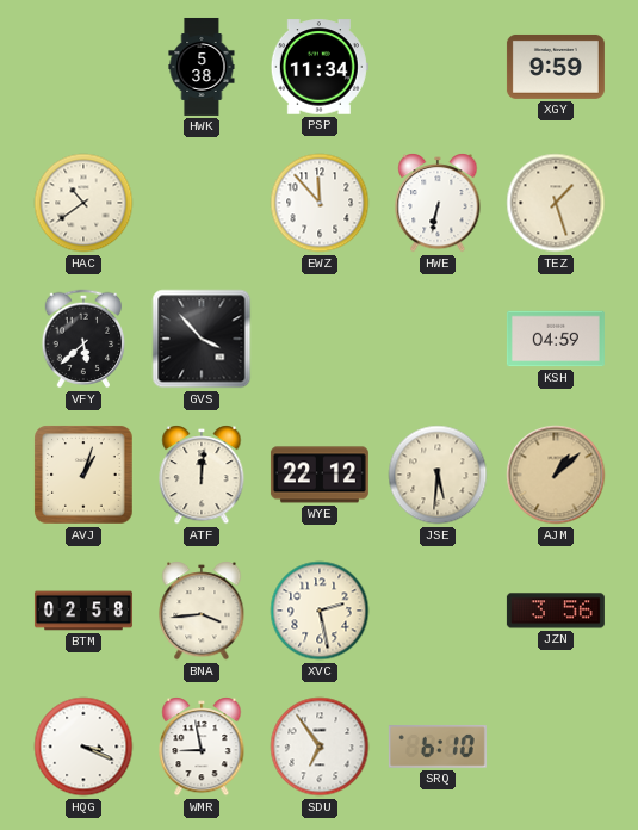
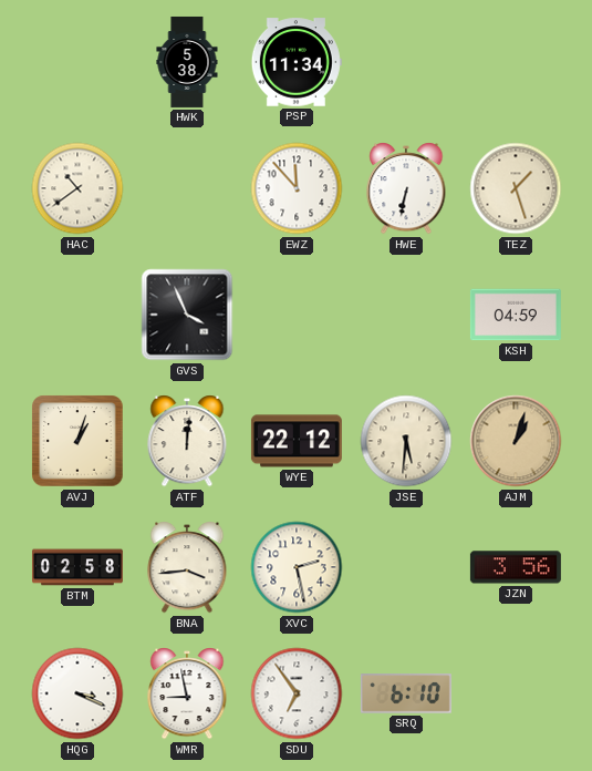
XGY: 9:59 -> none (556, 67)
VFY: 5:38 -> none (83, 339)
GVS: 3:53 -> 3:56 (187, 315)
AJM: 1:08 -> 1:03 (516, 441)
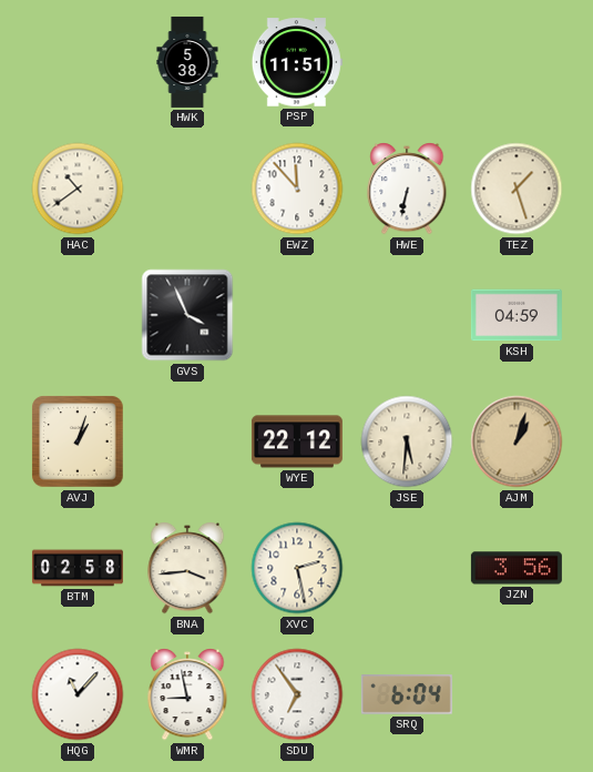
PSP: 11:34 -> 11:51 (297, 62)
ATF: 12:01 -> none (187, 441)
HQG: 3:19 -> 11:07 (78, 694)
SRQ: 6:10 -> 6:04 (407, 694)
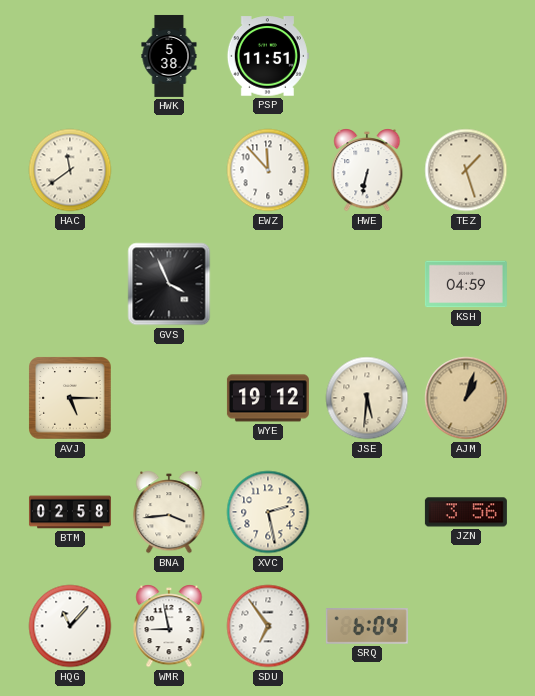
HAC: 10:39 -> 11:39 (70, 170)
AVJ: 1:03 -> 5:15 (70, 398)
WYE: 22:12 -> 19:12 (268, 398)
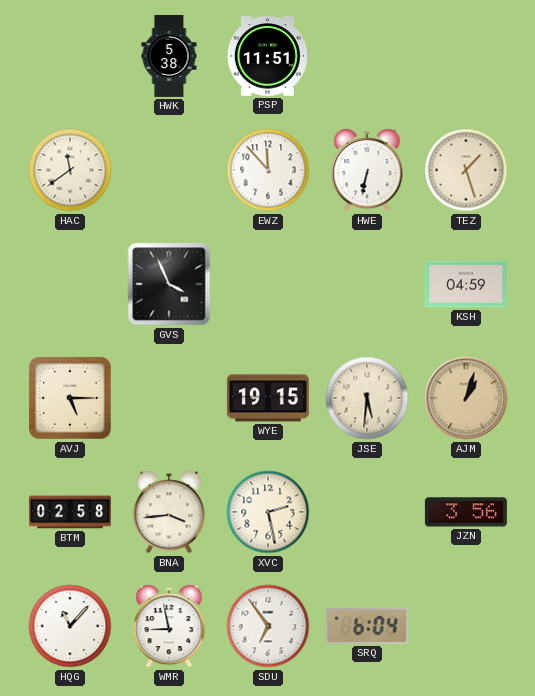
WYE: 19:12 -> 19:15 (268, 398)
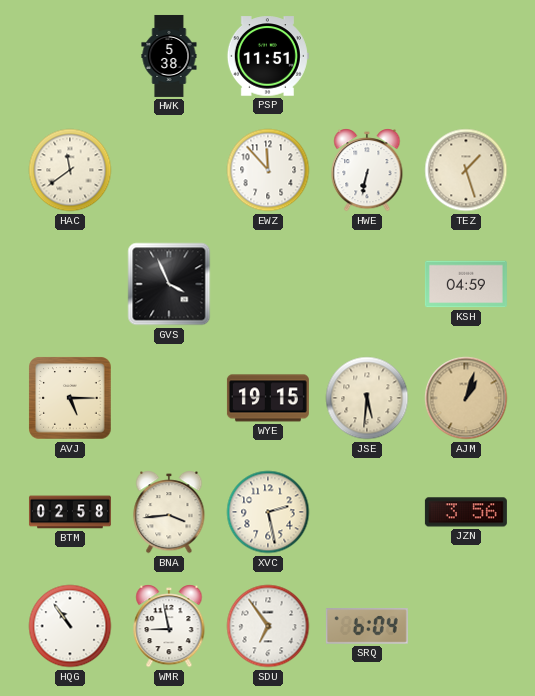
HQG: 11:07 -> 10:54 (70, 626)
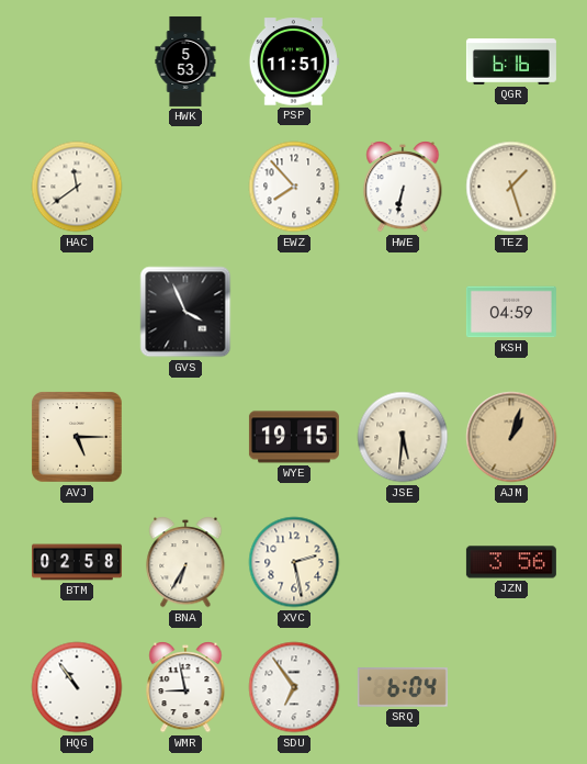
HWK: 5:38 -> 5:53 (185, 61)
QGR: none -> 6:16 (511, 61)
EWZ: 11:53 -> 7:53 (294, 187)
BNA: 3:44 -> 6:35 (185, 562)
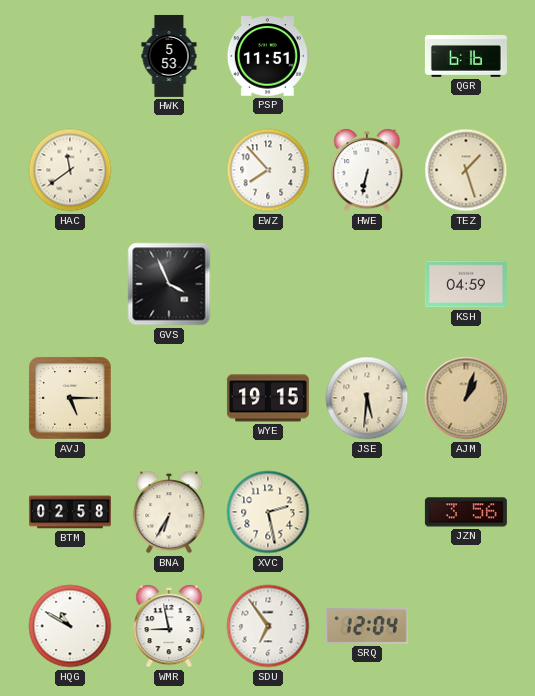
HQG: 10:54 -> 10:50 (70, 626)
SRQ: 6:04 -> 12:04 (367, 626)
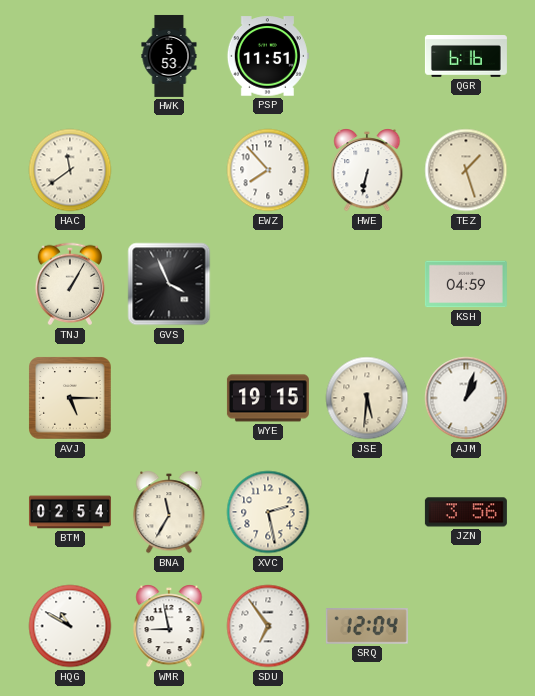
TNJ: none -> 1:05 (70, 284)
AJM dial: champagne -> white (466, 398)
BTM: 02:58 -> 02:54 (70, 512)
BNA: 6:35 -> 11:35 (169, 512)
